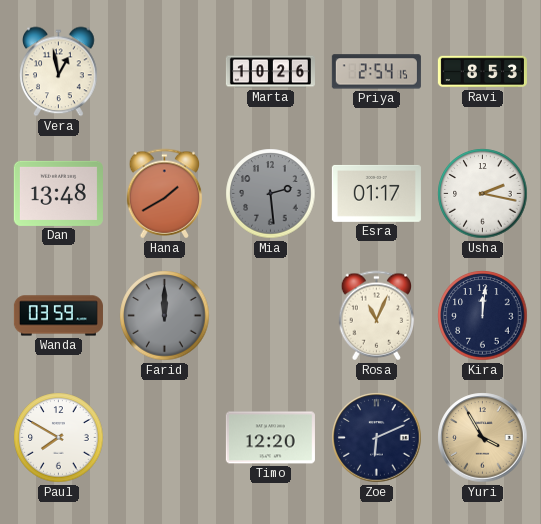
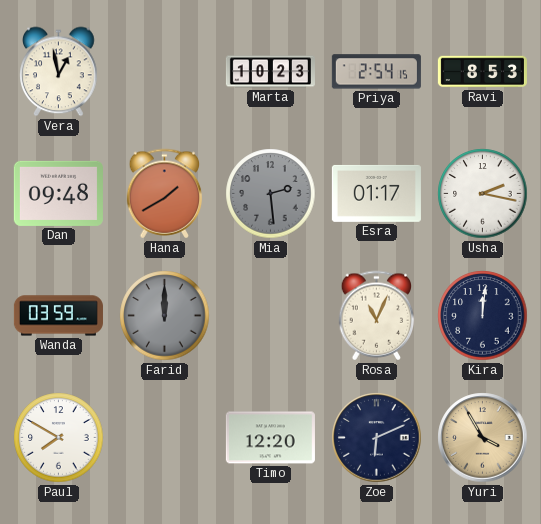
Marta: 10:26 -> 10:23 (270, 72)
Dan: 13:48 -> 09:48 (58, 193)
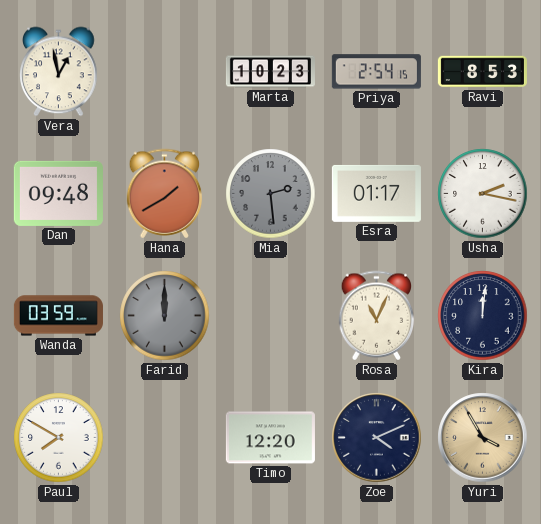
Zoe: 6:11 -> 4:11 (377, 438)
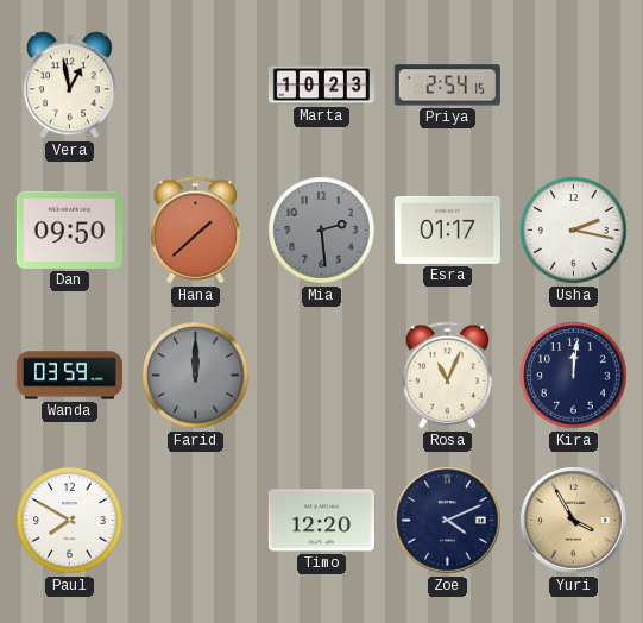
Ravi: 8:53 -> none (482, 72)
Dan: 09:48 -> 09:50 (69, 229)
Hana: 1:40 -> 1:38 (196, 231)
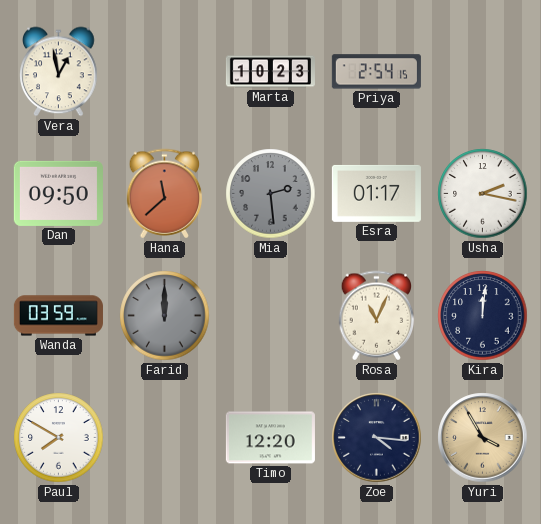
Hana: 1:38 -> 11:38 (165, 194)
Zoe: 4:11 -> 4:16 (377, 438)
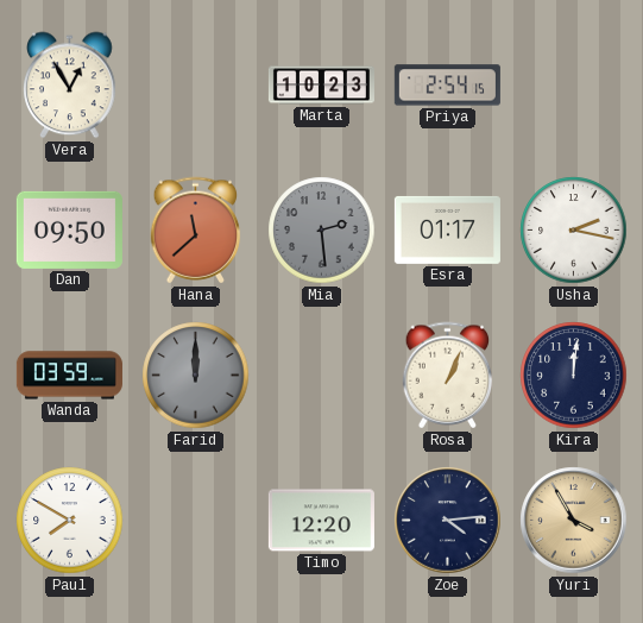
Vera: 12:58 -> 12:55 (70, 86)
Rosa: 11:04 -> 1:04 (448, 376)
Zoe: 4:16 -> 4:14 (448, 521)
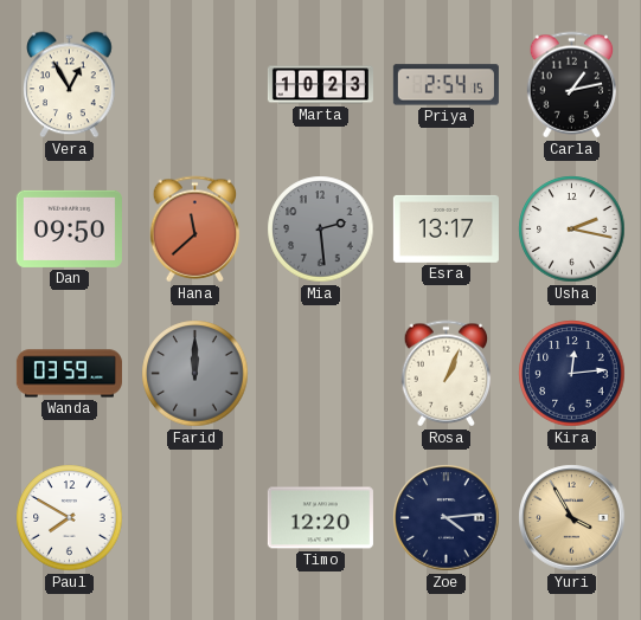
Carla: none -> 1:13 (572, 85)
Esra: 01:17 -> 13:17 (446, 228)
Kira: 12:01 -> 12:14 (572, 374)
